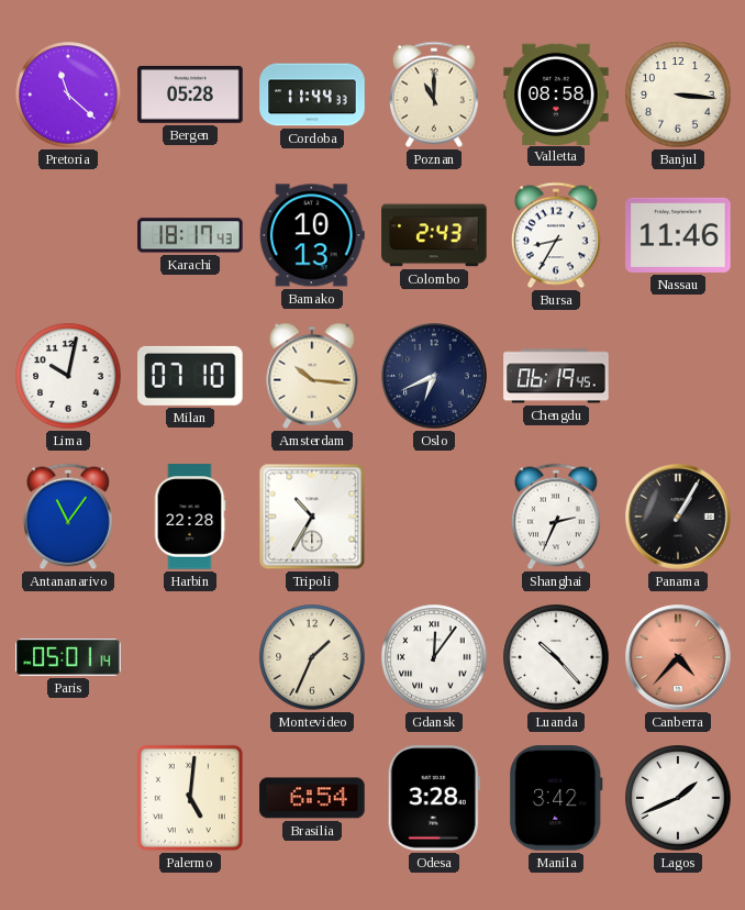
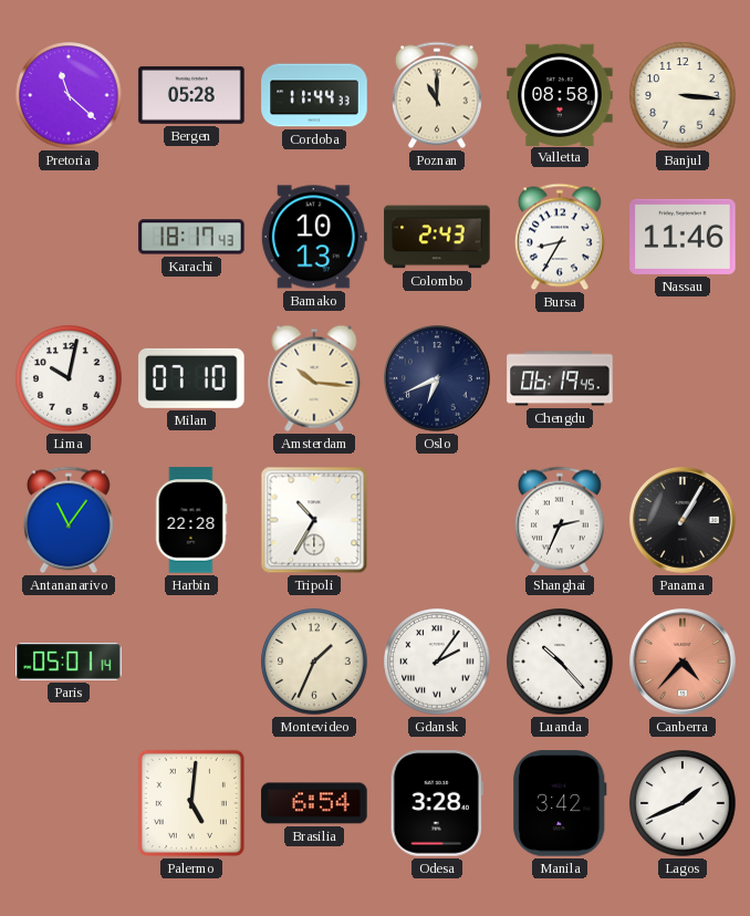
Gdansk: 12:06 -> 2:06 (437, 662)
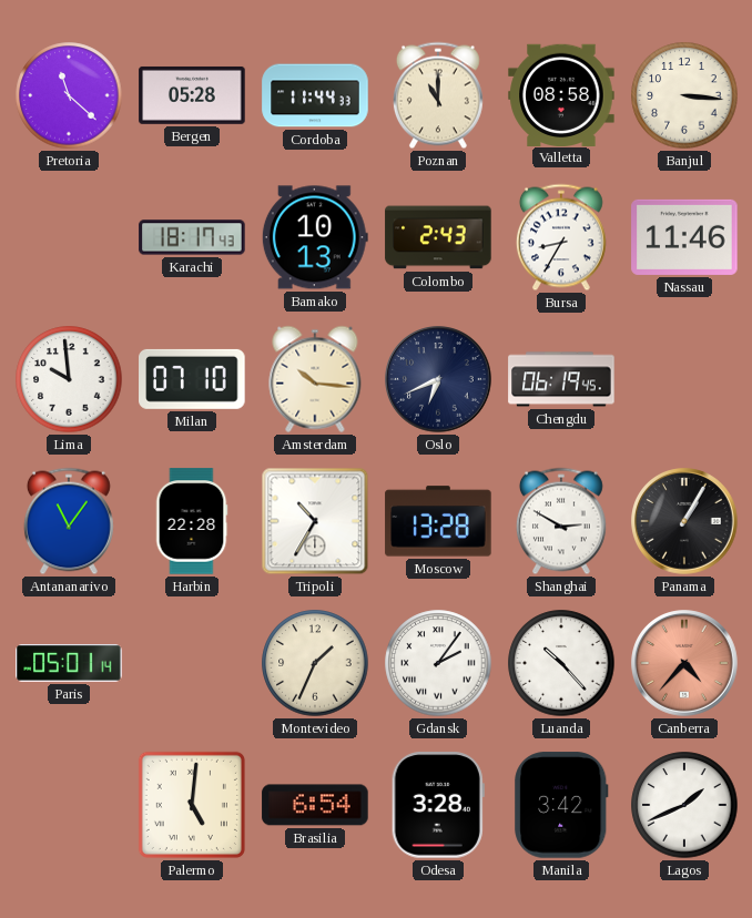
Lima: 10:02 -> 9:59 (69, 379)
Moscow: none -> 13:28 (438, 521)
Shanghai: 2:34 -> 2:50 (561, 521)
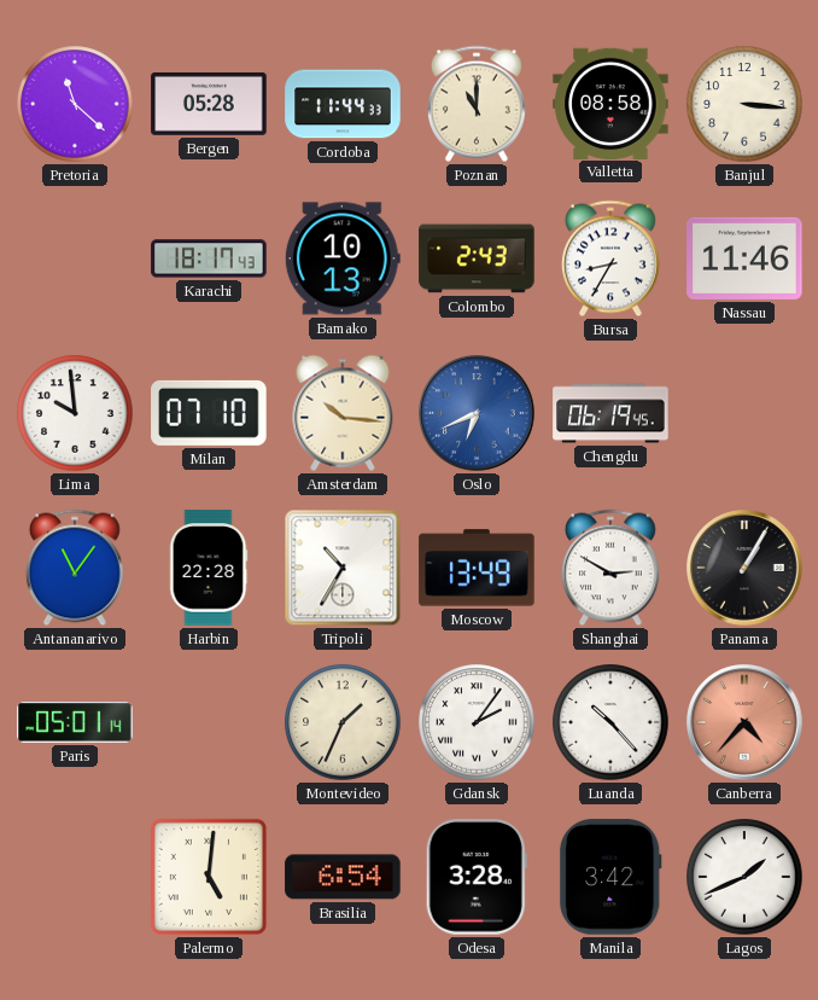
Oslo dial: navy -> blue (477, 413)
Moscow: 13:28 -> 13:49 (477, 568)
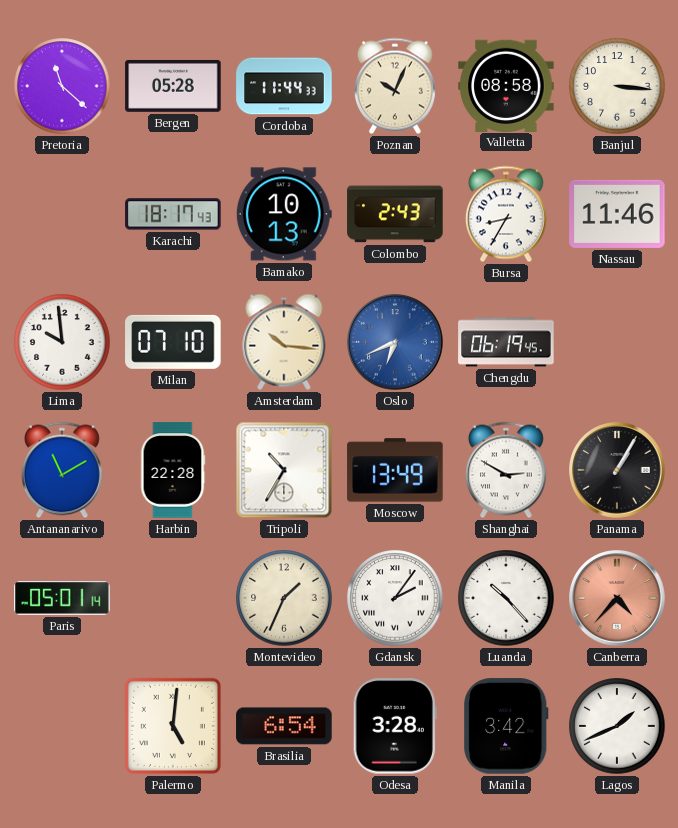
Poznan: 11:00 -> 10:04 (395, 86)
Antananarivo: 11:06 -> 11:10 (62, 470)
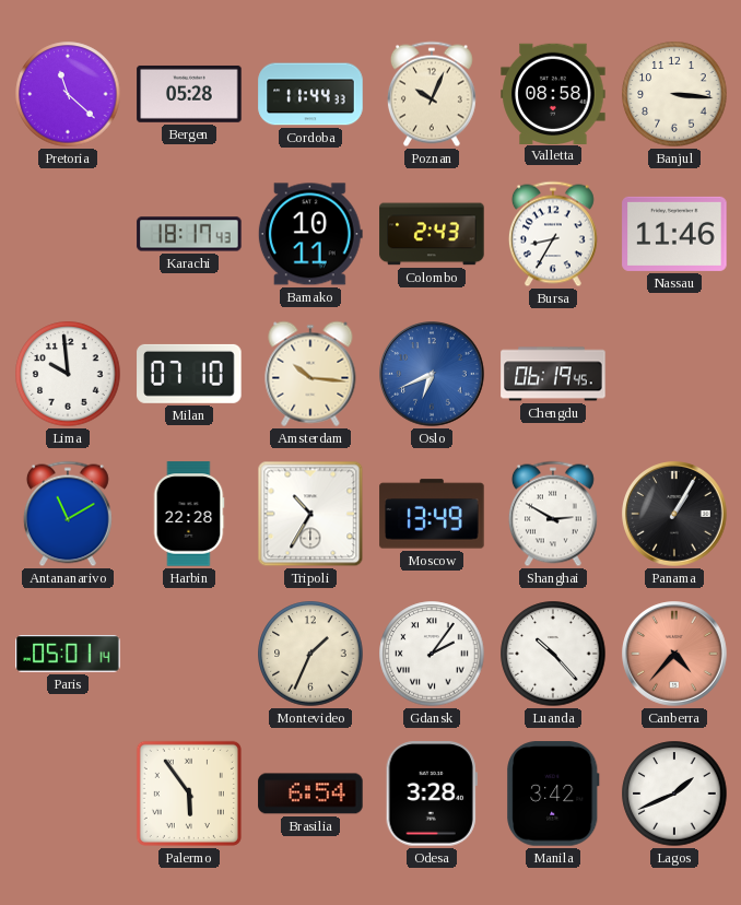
Bamako: 10:13 -> 10:11 (310, 234)
Palermo: 5:01 -> 5:54 (189, 794)
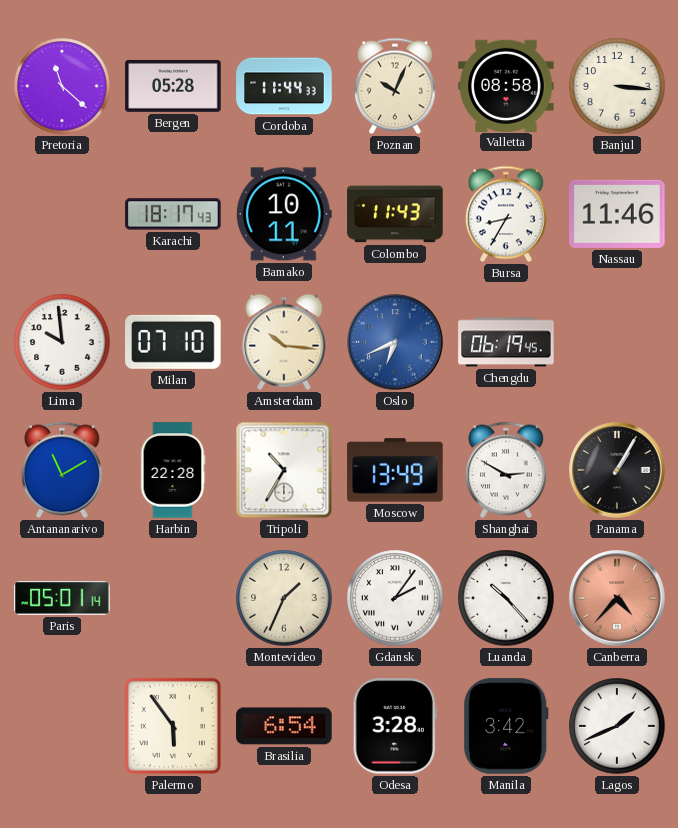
Colombo: 2:43 -> 11:43 (395, 214)
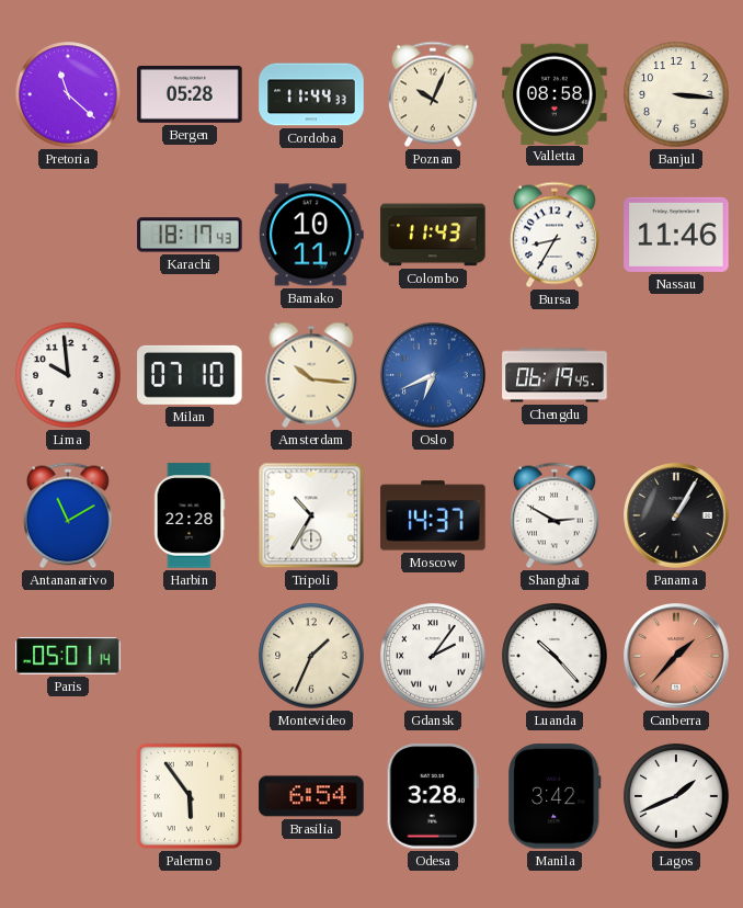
Moscow: 13:49 -> 14:37 (433, 515)
Canberra: 4:37 -> 1:37 (676, 656)
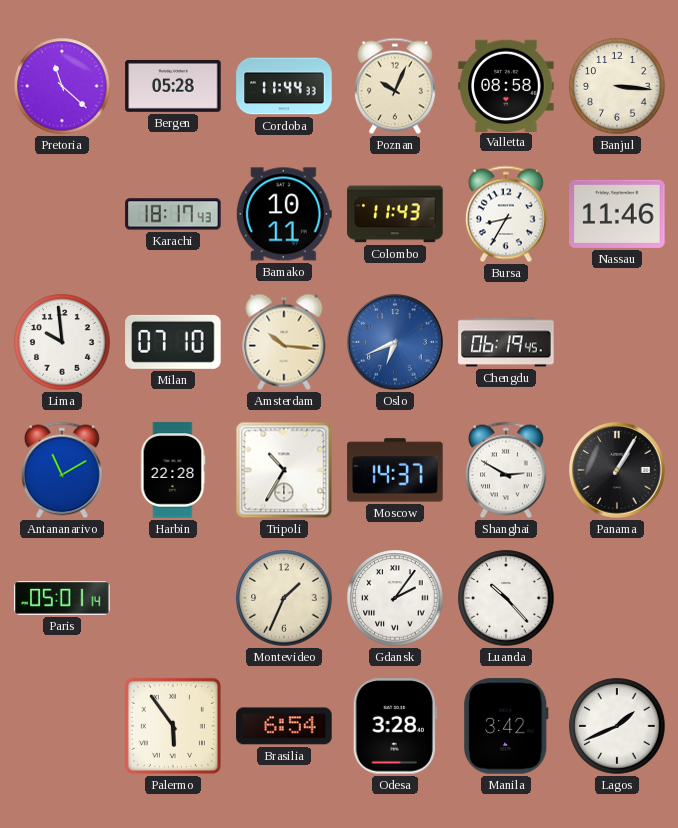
Canberra: 1:37 -> none (676, 656)
